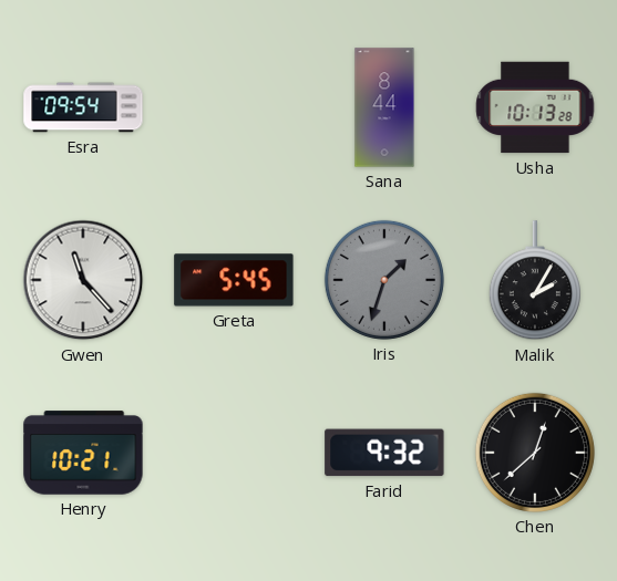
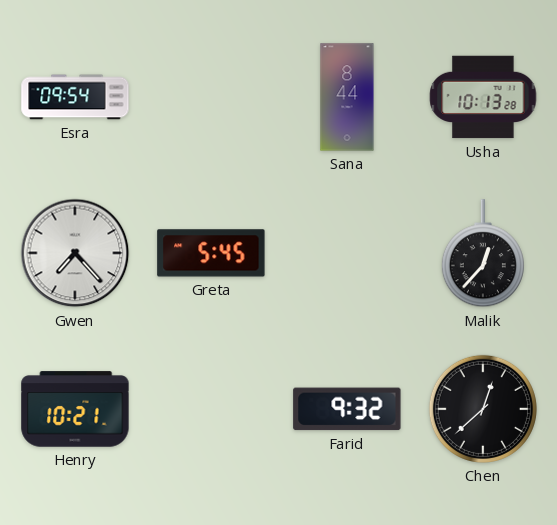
Gwen: 11:23 -> 7:23 (75, 253)
Iris: 1:33 -> none (384, 280)
Malik: 2:05 -> 12:37 (483, 254)
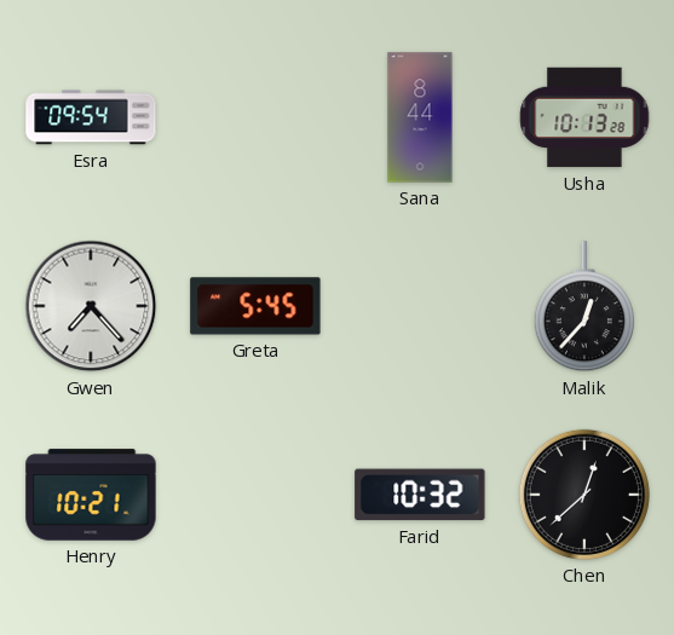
Farid: 9:32 -> 10:32 (420, 495)
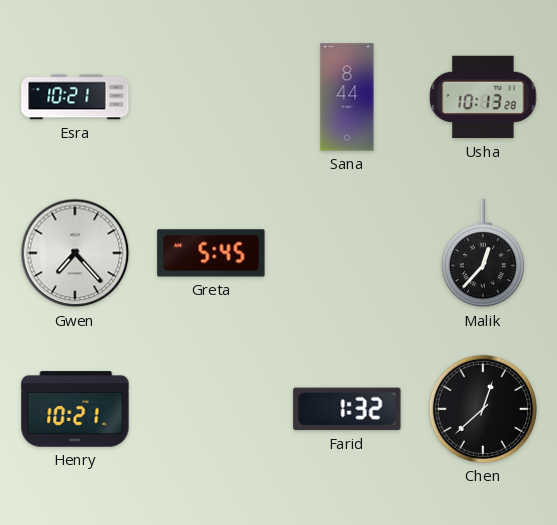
Esra: 09:54 -> 10:21 (75, 97)
Farid: 10:32 -> 1:32 (347, 409)
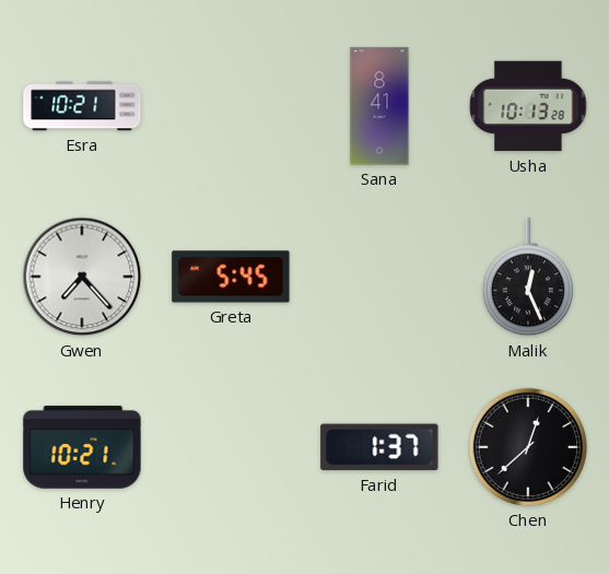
Sana: 8:44 -> 8:41 (379, 106)
Malik: 12:37 -> 12:26 (528, 278)
Farid: 1:32 -> 1:37 (379, 447)
